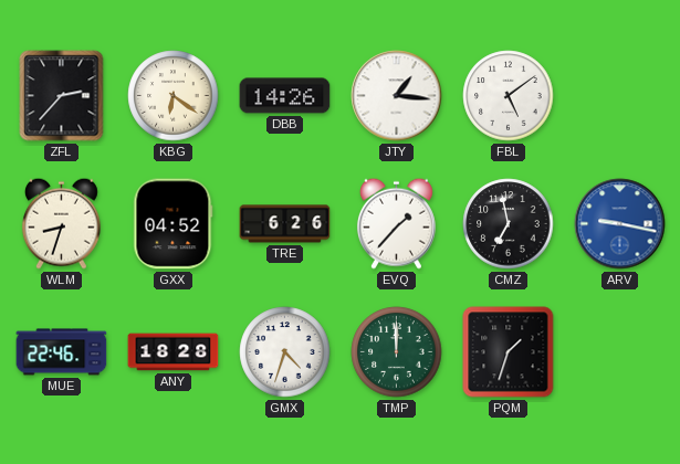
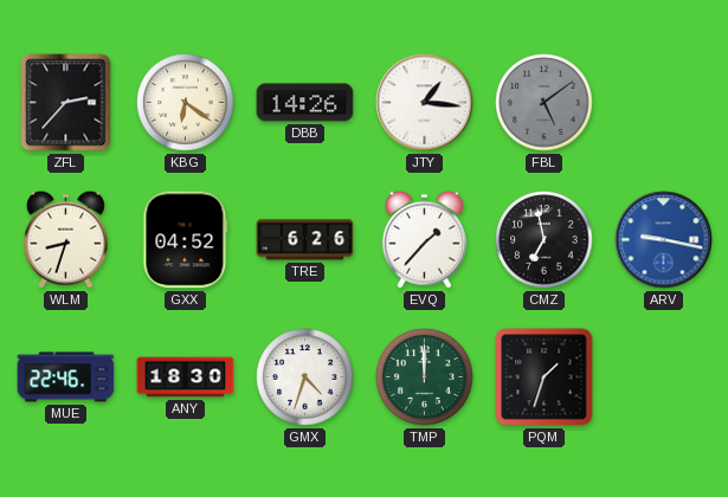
FBL dial: white -> grey (545, 103)
ANY: 18:28 -> 18:30 (186, 377)
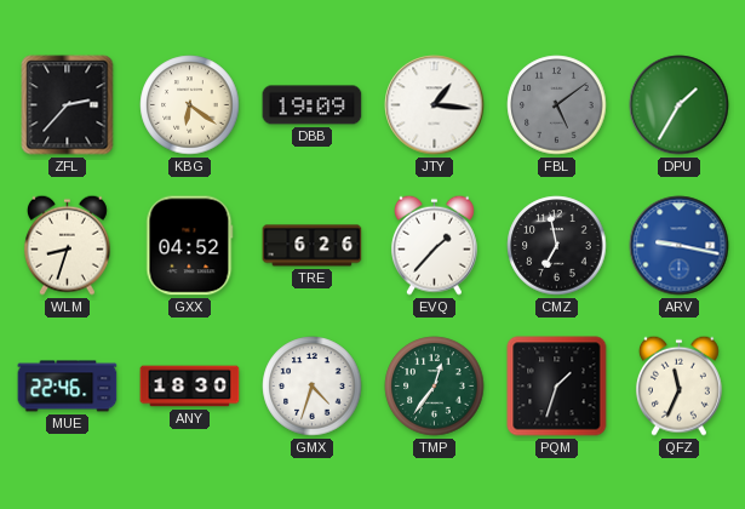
DBB: 14:26 -> 19:09 (313, 105)
DPU: none -> 1:35 (680, 105)
TMP: 12:00 -> 12:36 (435, 387)
QFZ: none -> 11:34 (678, 385)
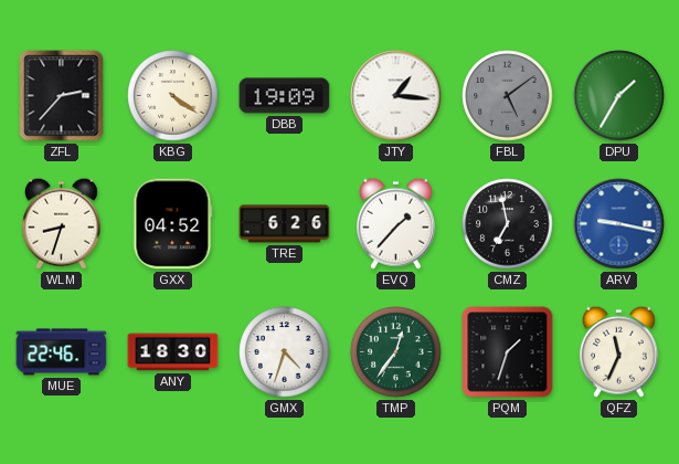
KBG: 6:21 -> 4:21 (173, 96)
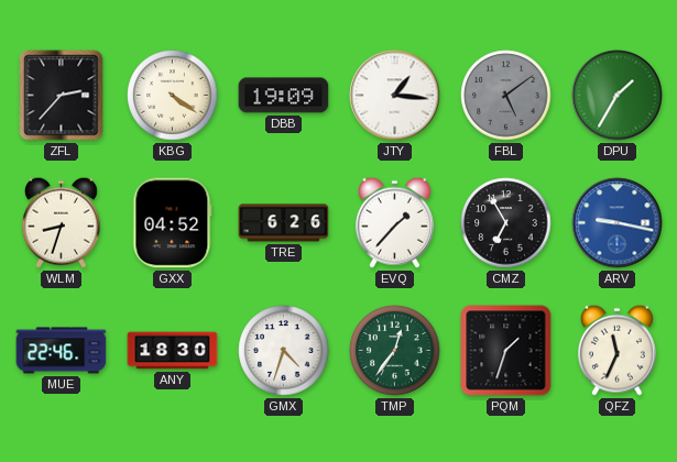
CMZ: 6:58 -> 6:55 (506, 223)
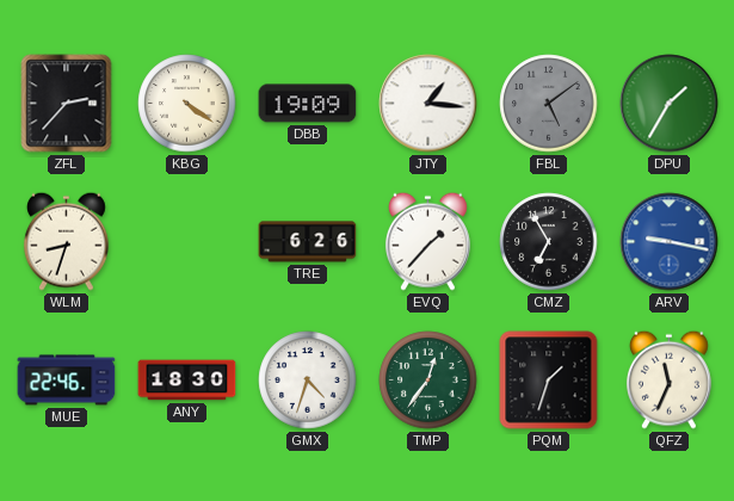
GXX: 04:52 -> none (173, 223)
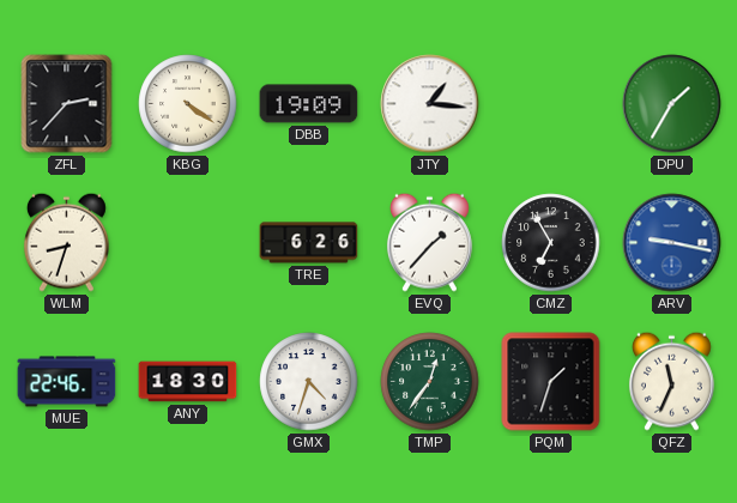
FBL: 5:09 -> none (549, 104)
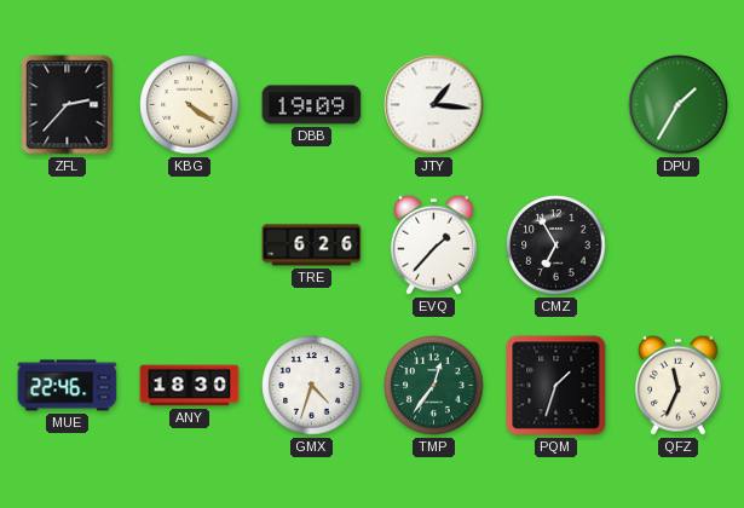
WLM: 8:33 -> none (66, 242)
ARV: 9:17 -> none (672, 243)
